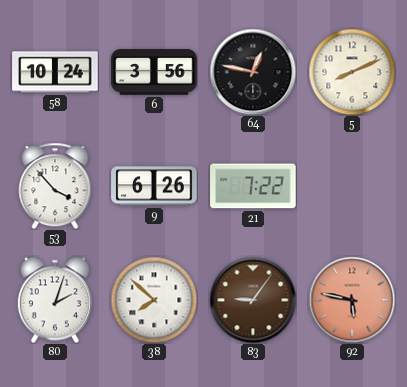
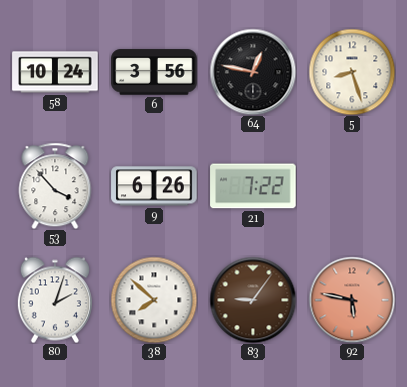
5: 8:11 -> 8:27 (352, 72)
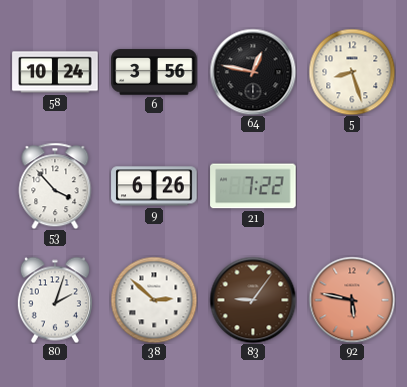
38: 7:52 -> 2:52 (154, 300)
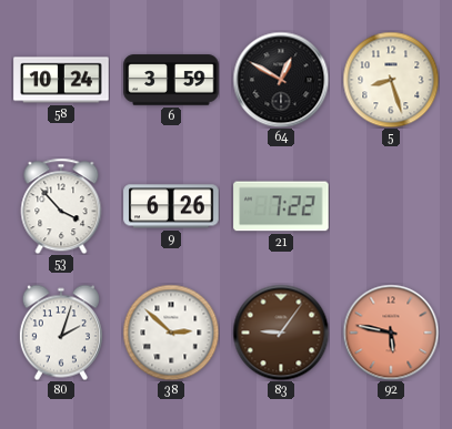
6: 3:56 -> 3:59 (171, 80)
64: 12:47 -> 12:50 (281, 80)
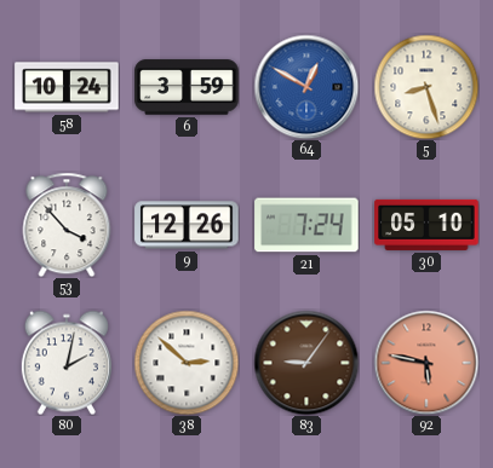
64 dial: black -> blue (306, 87)
9: 6:26 -> 12:26 (187, 225)
21: 7:22 -> 7:24 (306, 225)
30: none -> 05:10 (426, 225)
80: 2:03 -> 2:02 (67, 363)
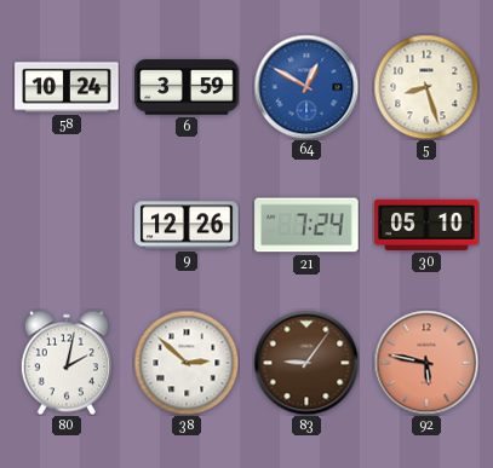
53: 3:53 -> none (67, 225)
